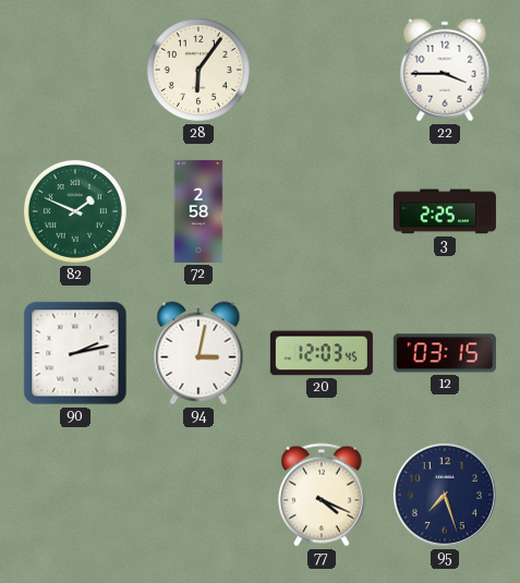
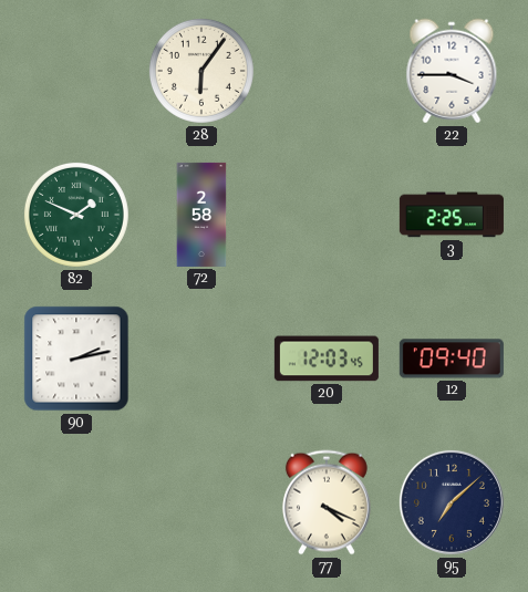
94: 3:02 -> none (198, 353)
12: 03:15 -> 09:40 (452, 359)
95: 7:27 -> 7:08 (452, 502)
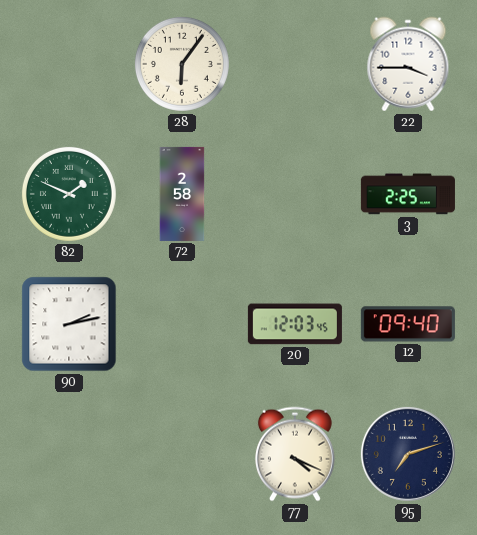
95: 7:08 -> 7:12 (408, 454)
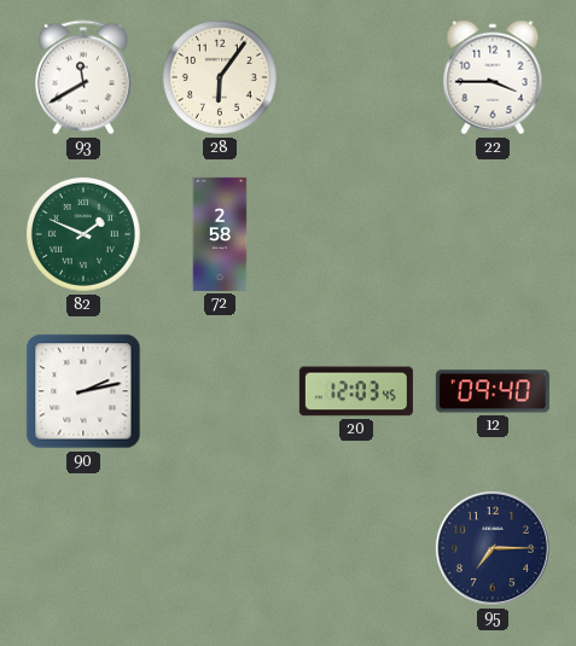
93: none -> 11:40 (83, 77)
3: 2:25 -> none (408, 194)
77: 4:19 -> none (295, 454)
95: 7:12 -> 7:15 (493, 548)
